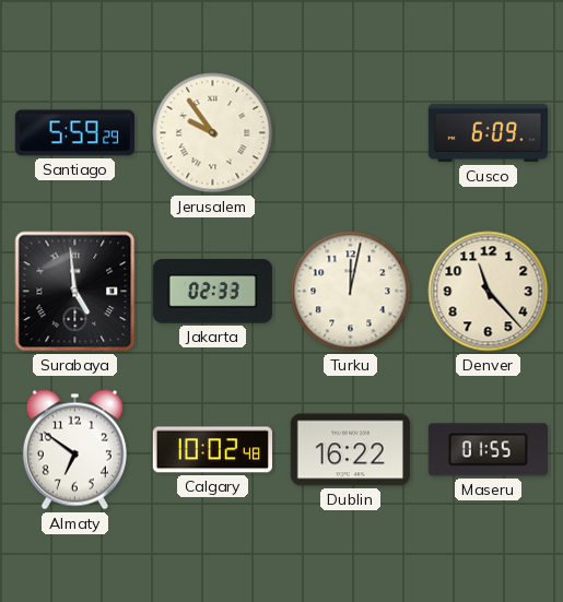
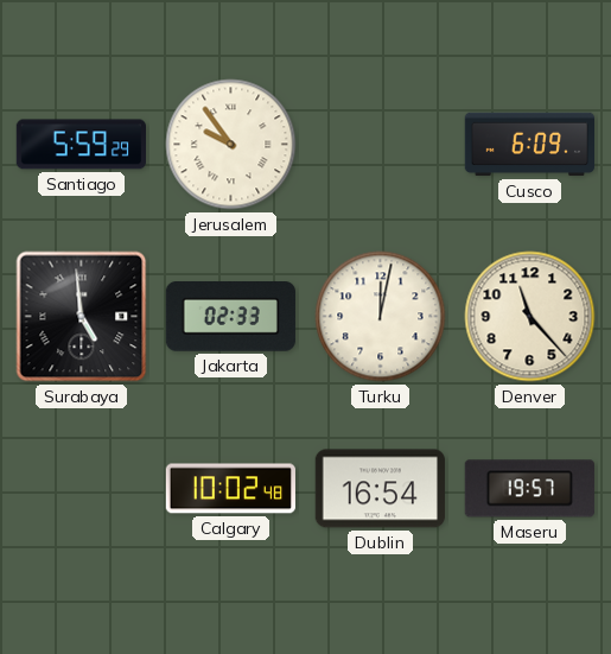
Almaty: 6:51 -> none (74, 450)
Dublin: 16:22 -> 16:54 (380, 489)
Maseru: 01:55 -> 19:57 (529, 489)
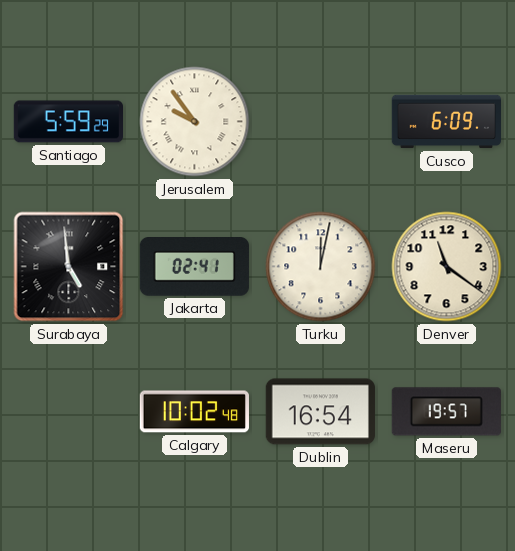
Jakarta: 02:33 -> 02:41 (194, 267)
Denver: 11:23 -> 11:21 (447, 267)
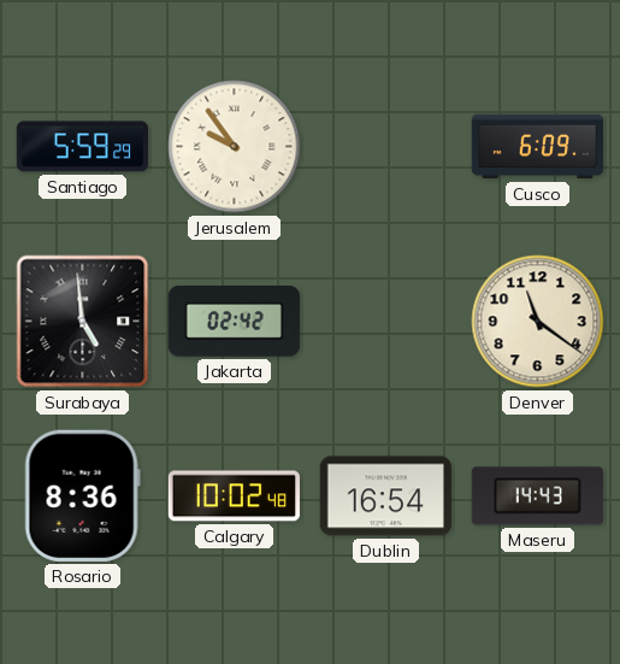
Jakarta: 02:41 -> 02:42 (234, 322)
Turku: 12:02 -> none (321, 267)
Rosario: none -> 8:36 (82, 495)
Maseru: 19:57 -> 14:43 (537, 496)
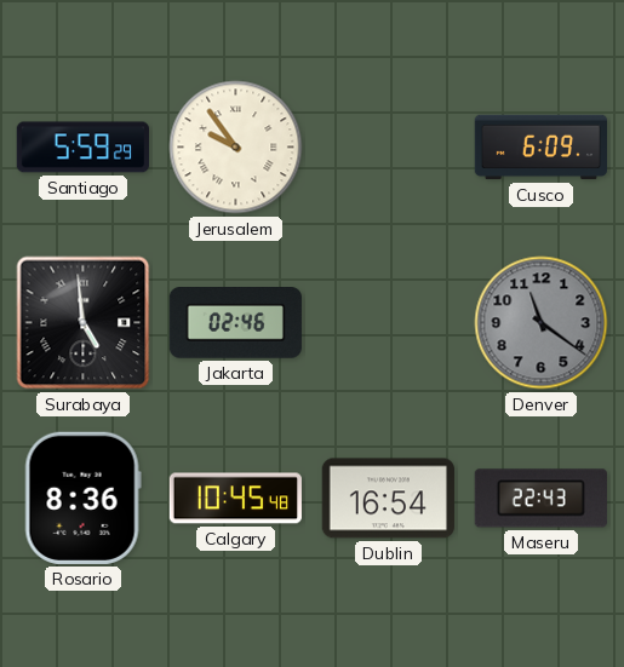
Jakarta: 02:42 -> 02:46 (235, 323)
Denver dial: cream -> grey (542, 323)
Calgary: 10:02 -> 10:45 (235, 499)
Maseru: 14:43 -> 22:43 (540, 499)
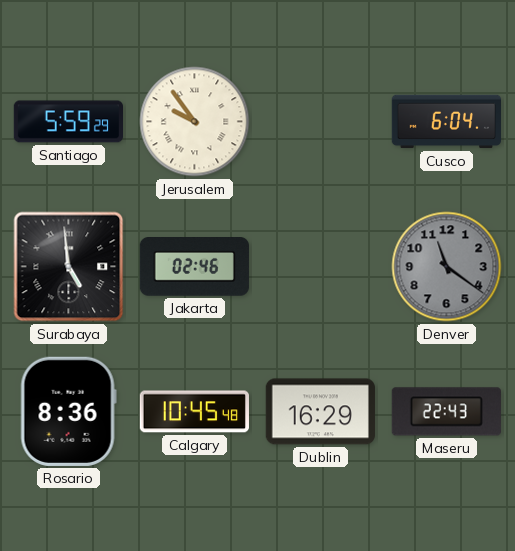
Cusco: 6:09 -> 6:04 (446, 122)
Dublin: 16:54 -> 16:29 (320, 412)
